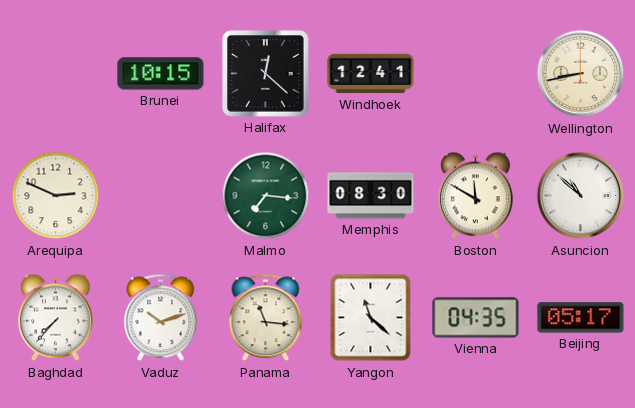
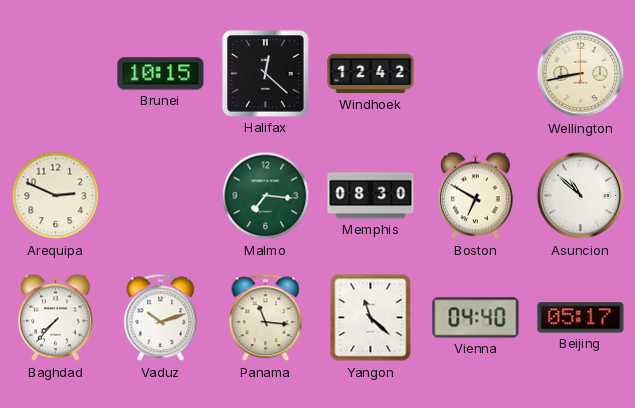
Windhoek: 12:41 -> 12:42 (371, 74)
Boston: 11:50 -> 6:50 (475, 196)
Vienna: 04:35 -> 04:40 (476, 318)
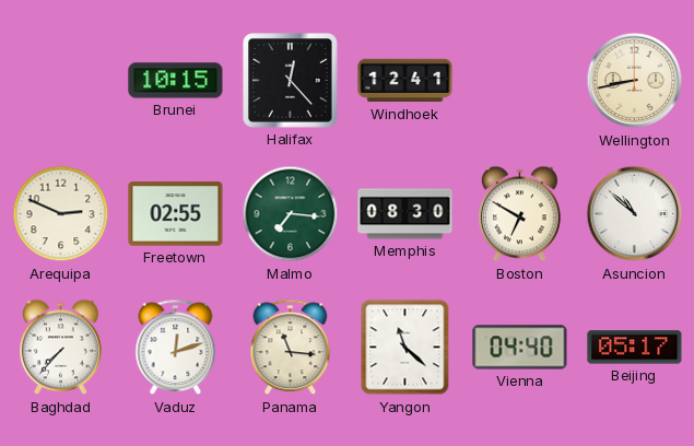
Halifax: 12:22 -> 12:23 (291, 81)
Windhoek: 12:42 -> 12:41 (405, 81)
Freetown: none -> 02:55 (176, 214)
Vaduz: 10:12 -> 12:12 (176, 348)
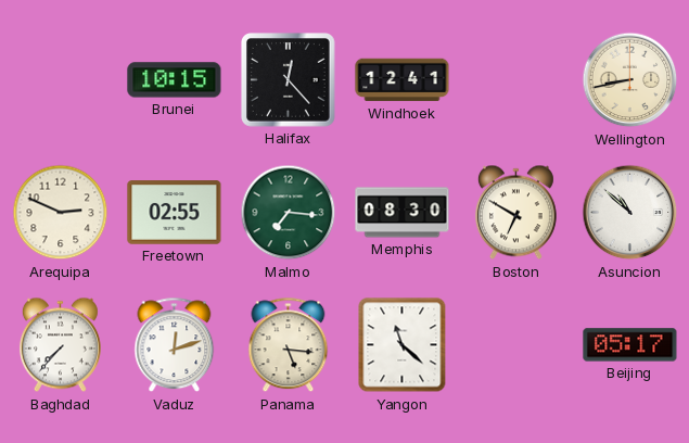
Panama: 11:16 -> 5:16 (289, 345)
Vienna: 04:40 -> none (520, 348)
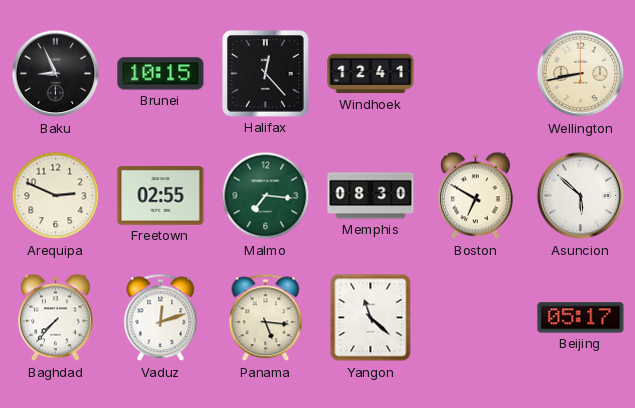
Baku: none -> 8:56 (56, 74)
Asuncion: 10:52 -> 5:52 (581, 196)
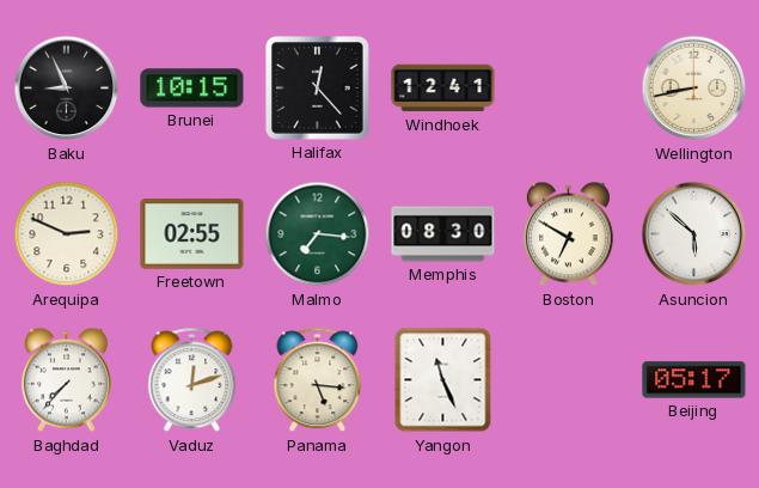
Yangon: 11:22 -> 11:26 (443, 380)
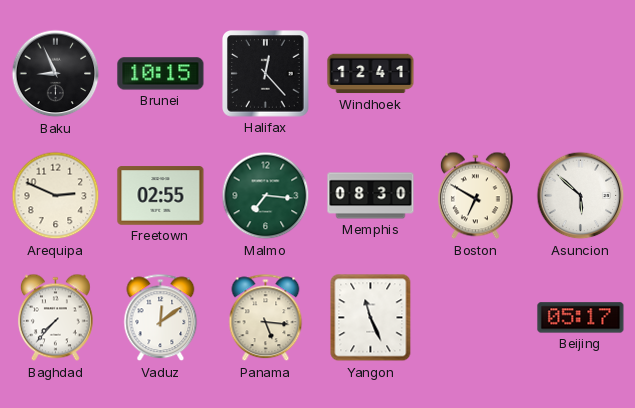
Wellington: 8:43 -> none (694, 89)
Vaduz: 12:12 -> 12:09 (161, 318)
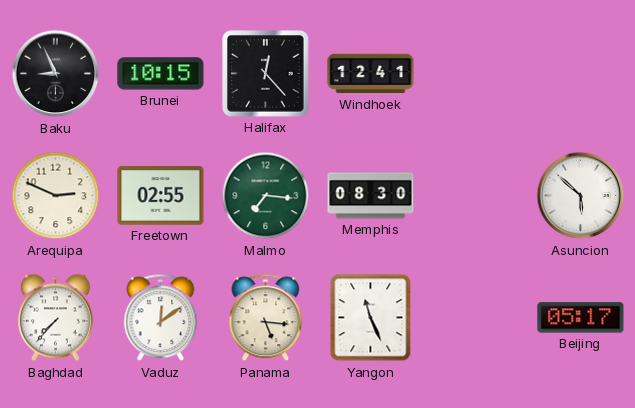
Boston: 6:50 -> none (475, 196)
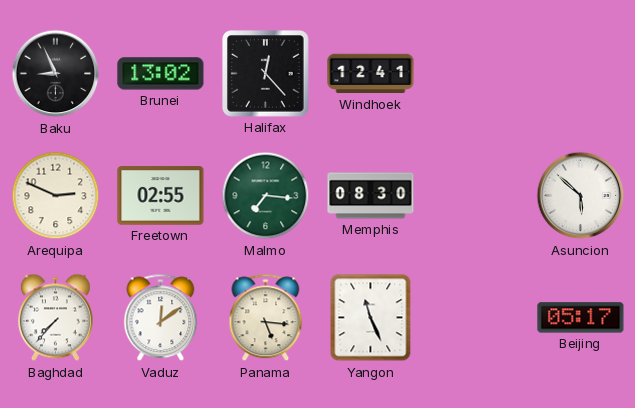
Brunei: 10:15 -> 13:02 (161, 74)
